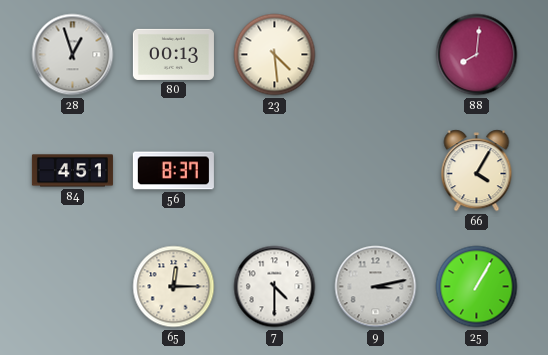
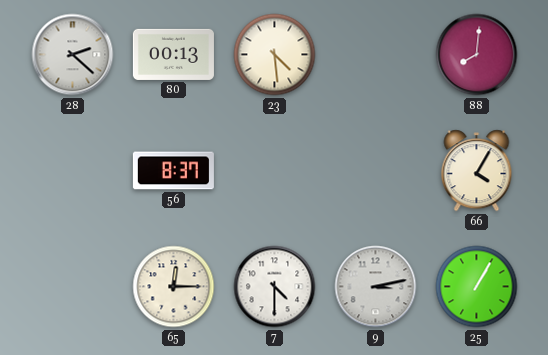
28: 12:57 -> 2:22 (73, 55)
84: 4:51 -> none (72, 171)
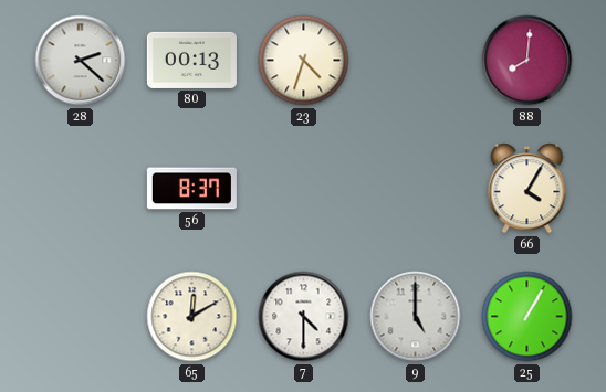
23: 4:29 -> 4:33 (304, 61)
65: 12:15 -> 12:10 (192, 317)
9: 3:13 -> 5:00 (416, 317)
